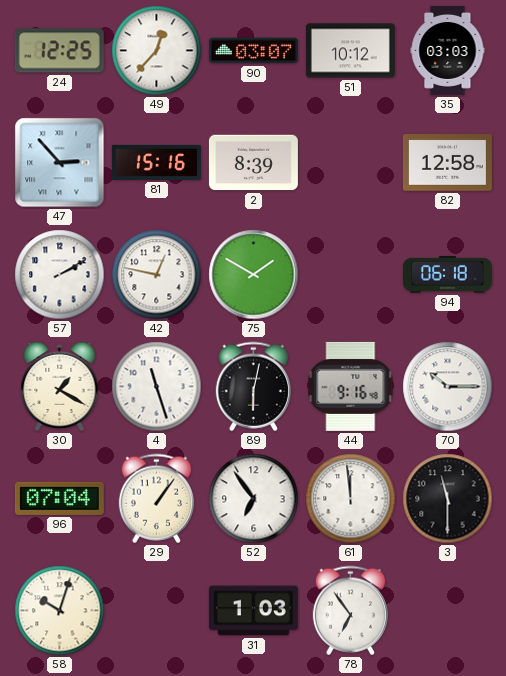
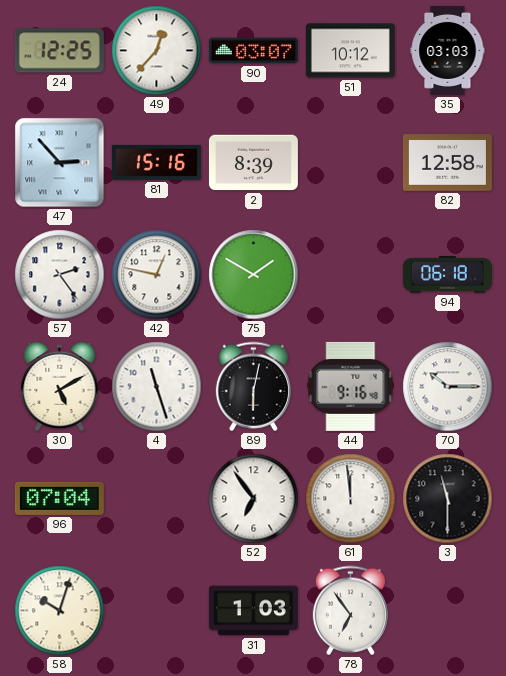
57: 2:10 -> 2:24 (60, 275)
30: 1:20 -> 5:10 (60, 387)
29: 1:06 -> none (156, 499)
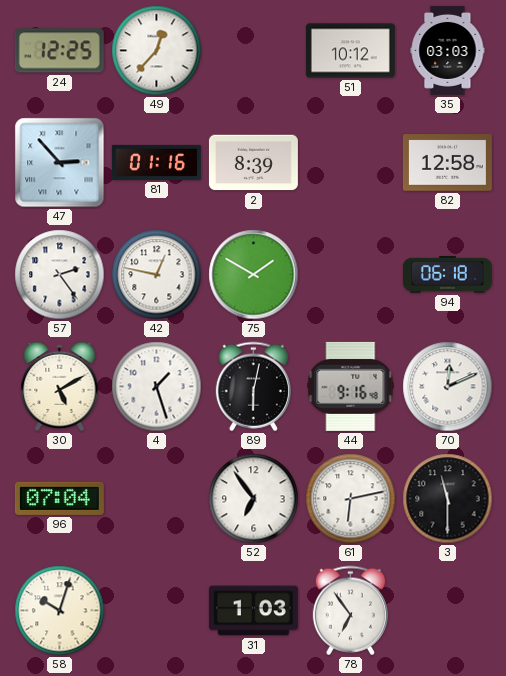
90: 03:07 -> none (253, 51)
81: 15:16 -> 01:16 (156, 162)
4: 11:27 -> 1:27 (157, 387)
70: 10:15 -> 12:11 (448, 387)
61: 11:59 -> 6:13 (351, 499)
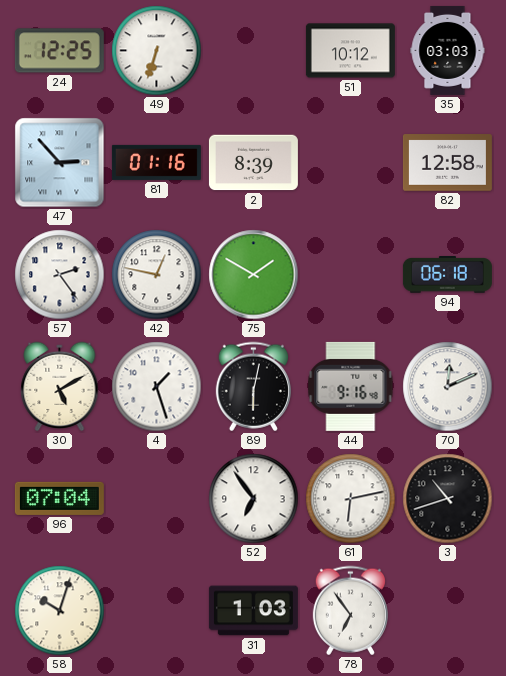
49: 12:37 -> 6:33 (157, 51)
3: 11:30 -> 10:42 (448, 499)
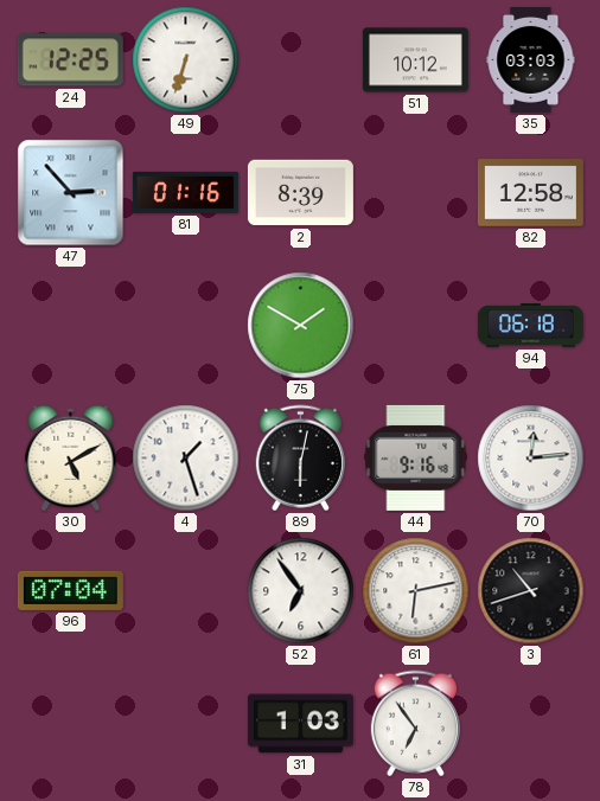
57: 2:24 -> none (60, 275)
42: 12:47 -> none (157, 275)
70: 12:11 -> 12:14 (531, 459)
58: 10:03 -> none (60, 611)
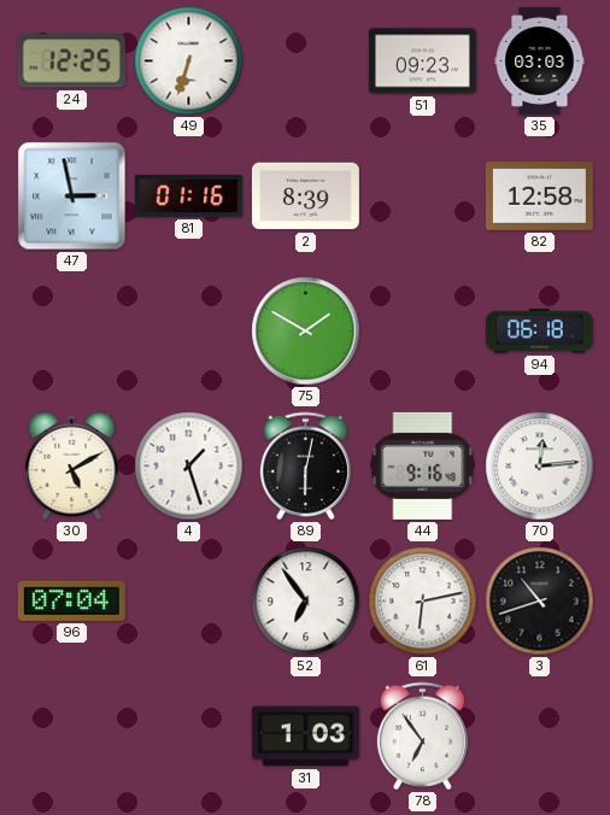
51: 10:12 -> 09:23 (422, 61)
47: 2:53 -> 2:58 (72, 197)
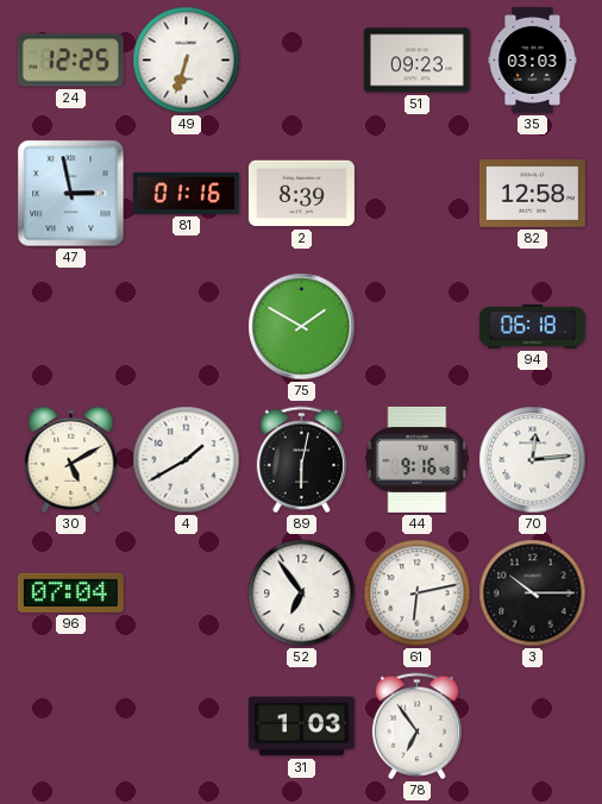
4: 1:27 -> 1:40 (187, 460)
3: 10:42 -> 10:15 (533, 593)
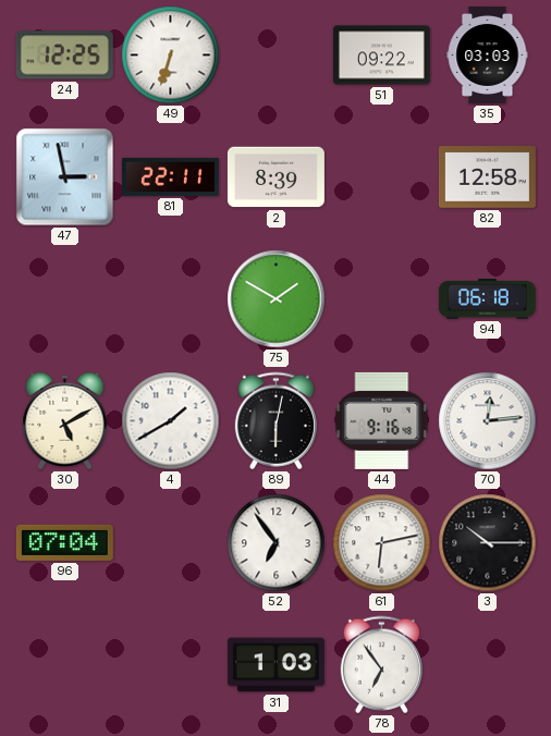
51: 09:23 -> 09:22 (381, 56)
81: 01:16 -> 22:11 (170, 176)
